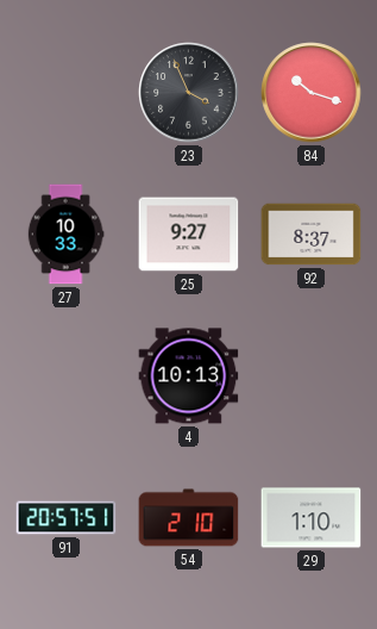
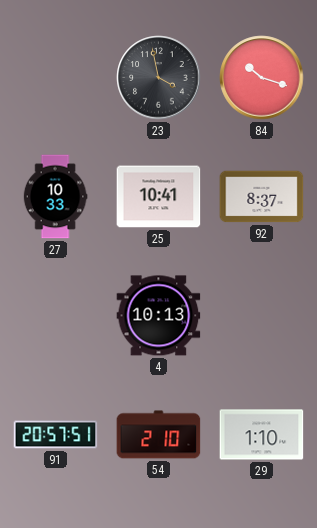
23: 3:56 -> 3:58 (159, 78)
25: 9:27 -> 10:41 (159, 197)
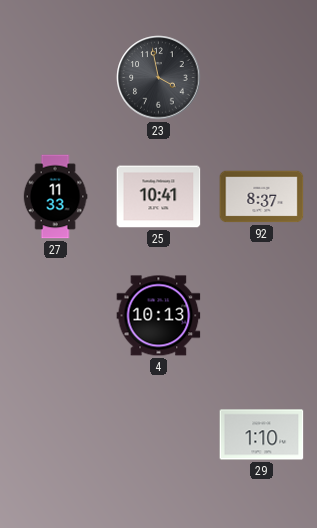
84: 10:18 -> none (262, 78)
27: 10:33 -> 11:33 (55, 197)
91: 20:57 -> none (56, 435)
54: 2:10 -> none (159, 435)
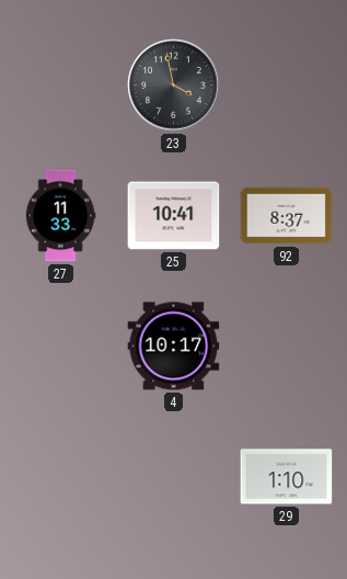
4: 10:13 -> 10:17 (174, 347)
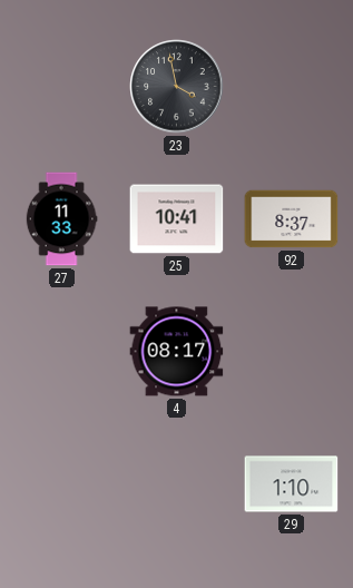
4: 10:17 -> 08:17 (177, 352)
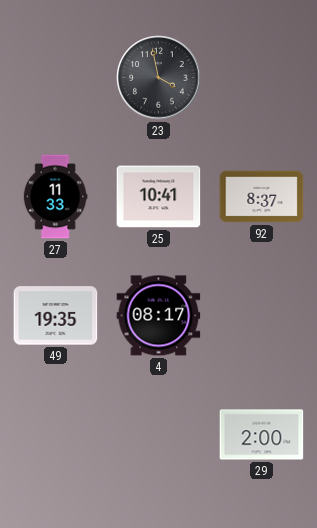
49: none -> 19:35 (56, 316)
29: 1:10 -> 2:00 (262, 435)
